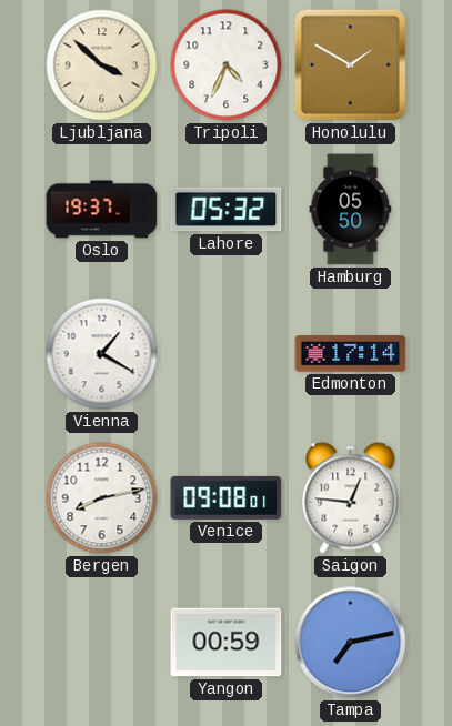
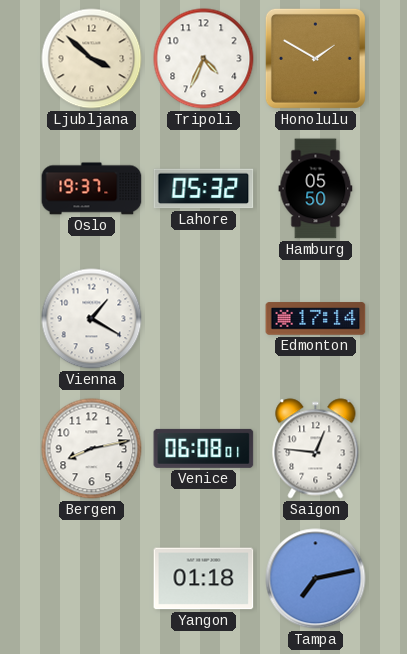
Venice: 09:08 -> 06:08 (204, 448)
Yangon: 00:59 -> 01:18 (204, 579)
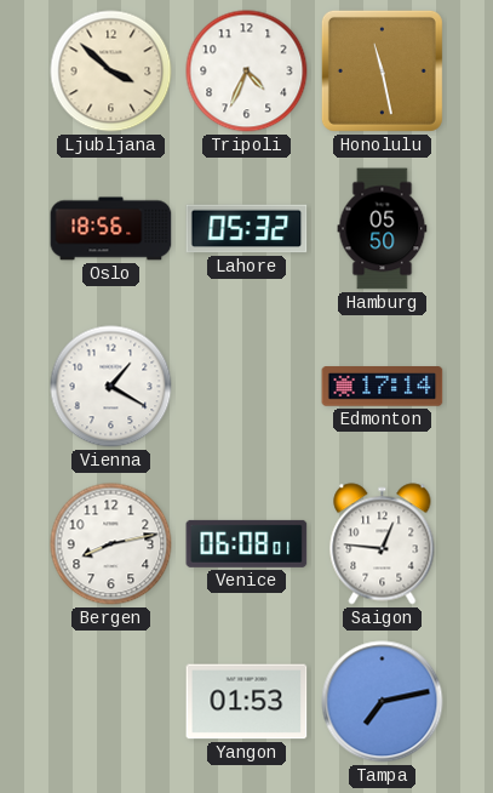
Honolulu: 1:50 -> 11:28 (382, 70)
Oslo: 19:37 -> 18:56 (111, 229)
Yangon: 01:18 -> 01:53 (247, 702)
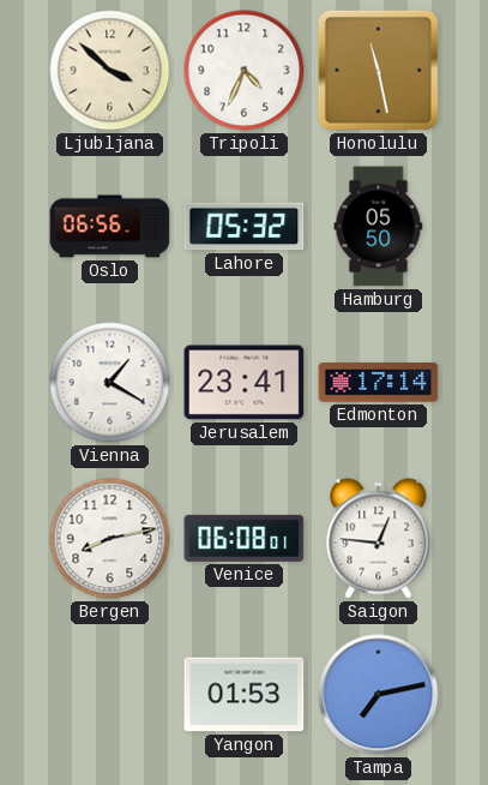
Oslo: 18:56 -> 06:56 (110, 227)
Jerusalem: none -> 23:41 (245, 383)
